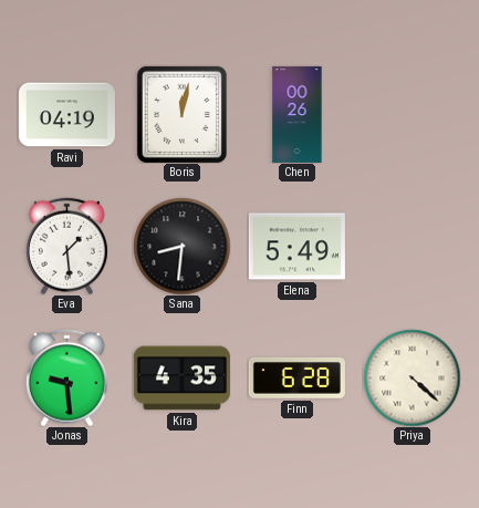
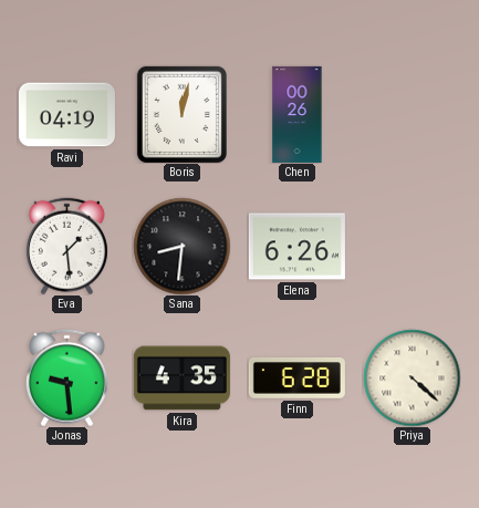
Elena: 5:49 -> 6:26 (296, 247)
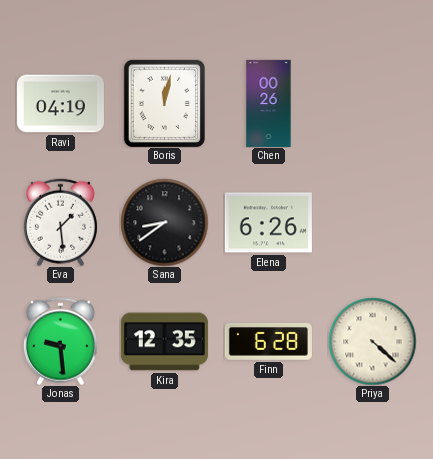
Sana: 8:31 -> 8:39 (164, 222)
Kira: 4:35 -> 12:35 (164, 342)
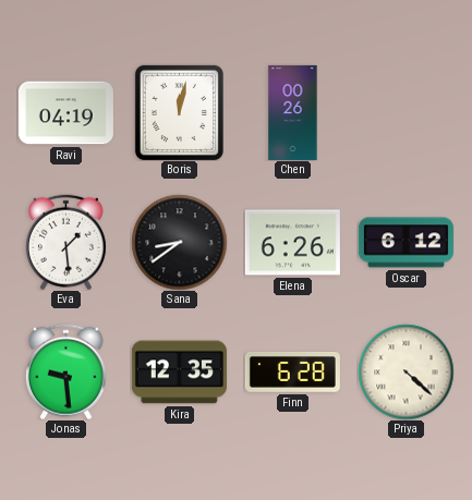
Oscar: none -> 6:12 (406, 243)
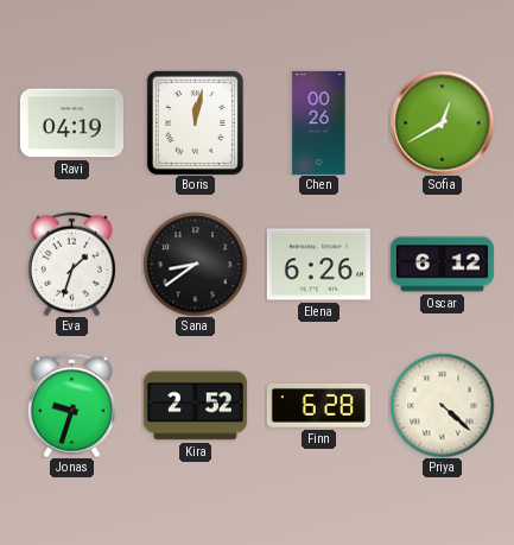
Sofia: none -> 12:40 (442, 122)
Eva: 1:29 -> 1:33 (71, 264)
Jonas: 9:29 -> 9:33 (71, 405)
Kira: 12:35 -> 2:52 (195, 406)
